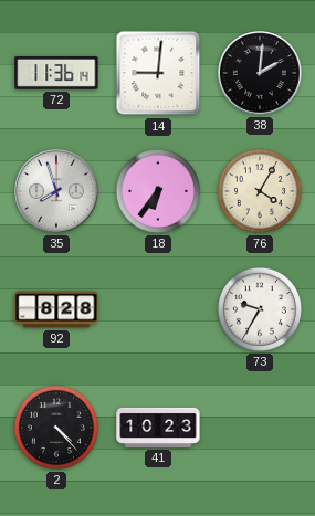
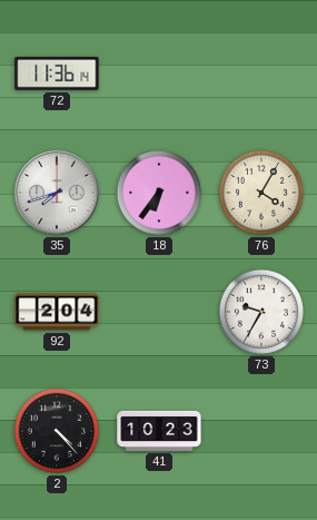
14: 9:01 -> none (158, 73)
38: 2:01 -> none (260, 73)
35: 7:57 -> 7:42 (57, 193)
92: 8:28 -> 2:04 (57, 312)
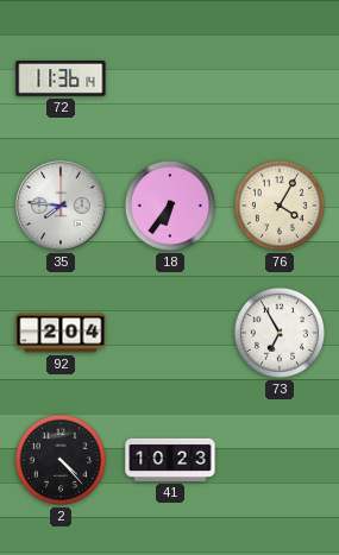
35: 7:42 -> 7:46 (61, 206)
73: 9:35 -> 6:55 (280, 333)
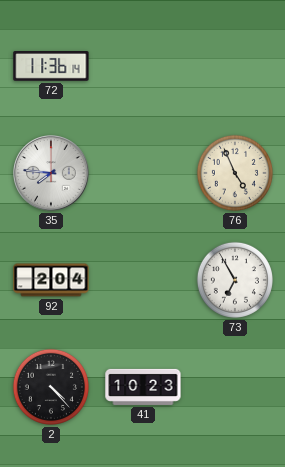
18: 6:36 -> none (170, 206)
76: 4:05 -> 4:56 (235, 173)
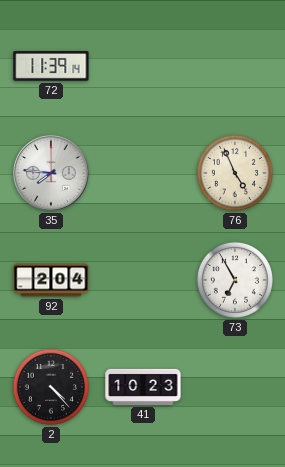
72: 11:36 -> 11:39 (51, 67)
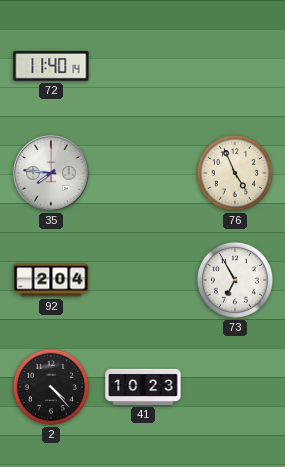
72: 11:39 -> 11:40 (51, 67)
